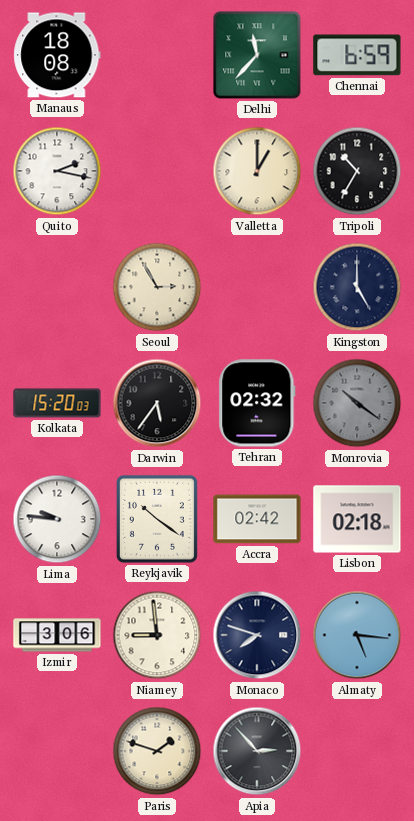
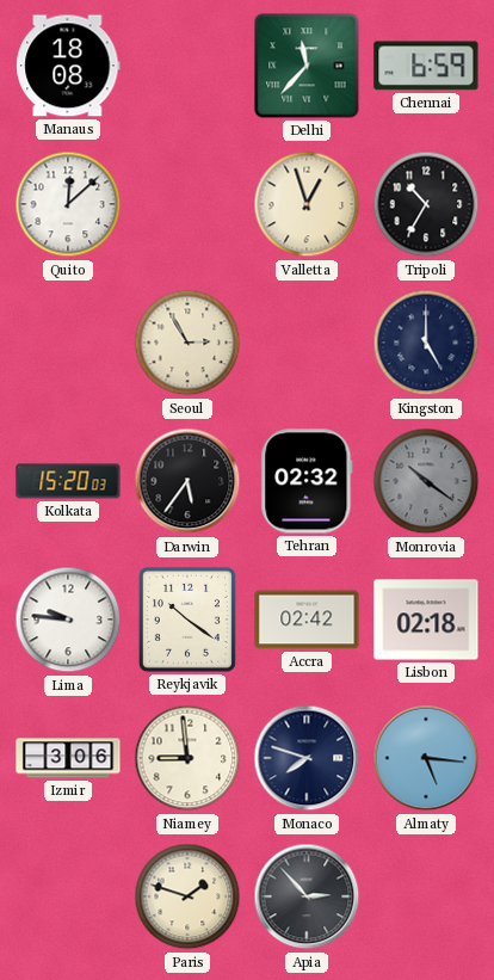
Quito: 2:17 -> 12:08 (68, 204)
Valletta: 1:00 -> 12:57 (307, 204)
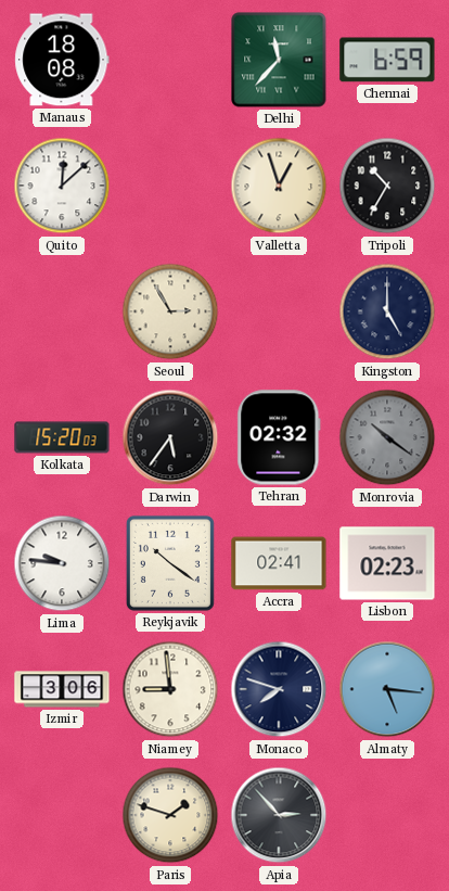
Accra: 02:42 -> 02:41 (279, 563)
Lisbon: 02:18 -> 02:23 (387, 563)
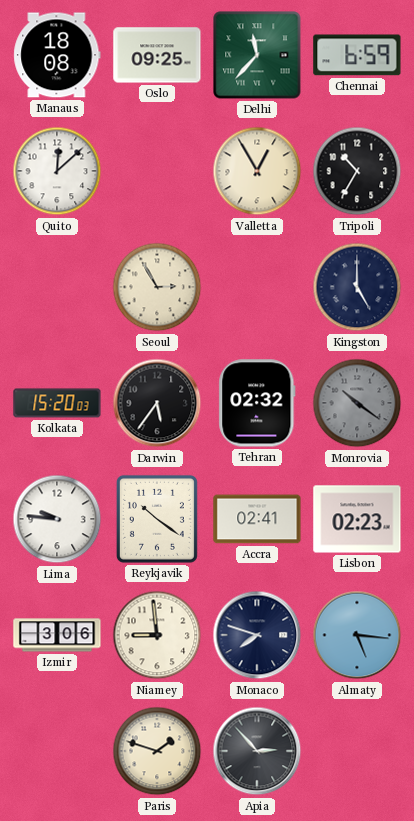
Oslo: none -> 09:25 (157, 55)
Valletta: 12:57 -> 12:55 (257, 171)
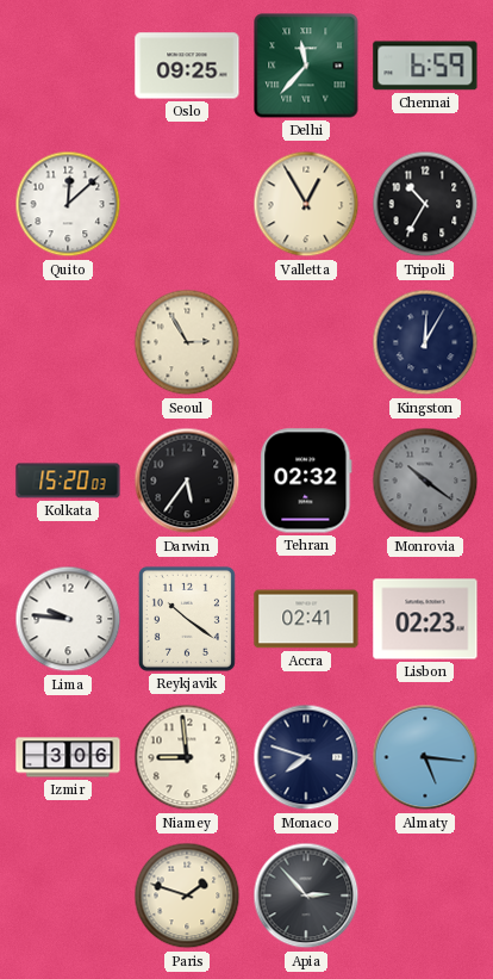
Manaus: 18:08 -> none (57, 55)
Kingston: 5:00 -> 12:05 (425, 342)
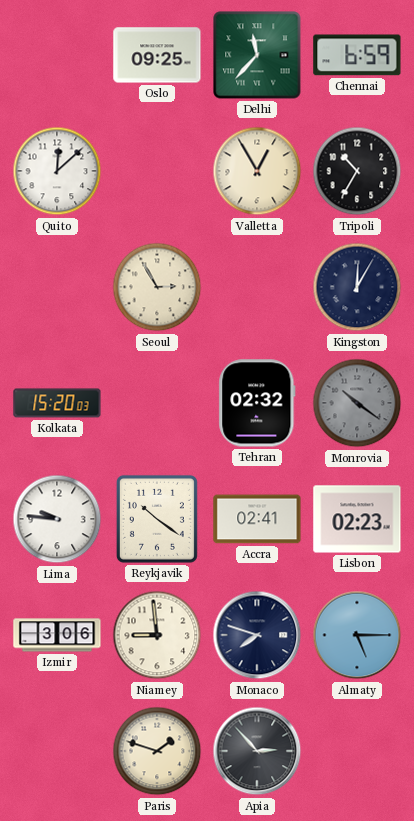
Darwin: 5:36 -> none (187, 481)
Almaty: 5:16 -> 5:15 (357, 635)
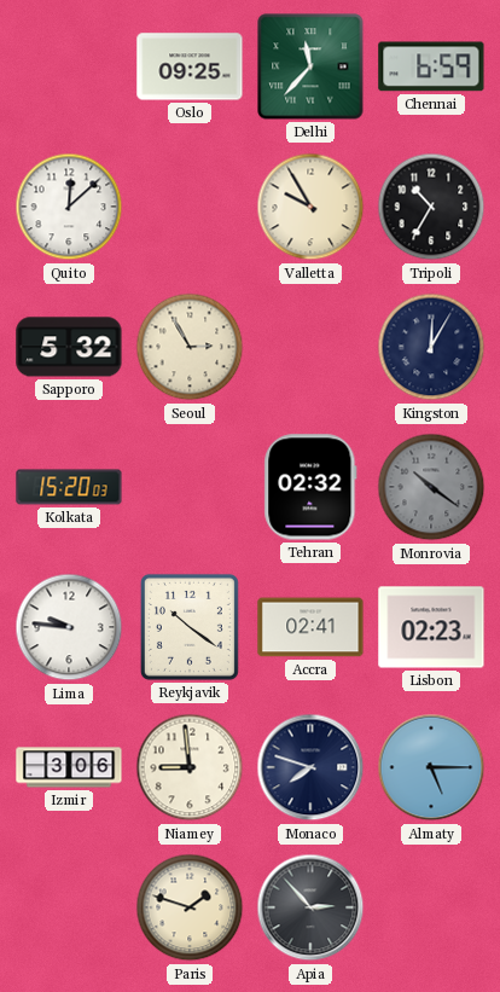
Valletta: 12:55 -> 9:55 (310, 207)
Sapporo: none -> 5:32 (69, 347)
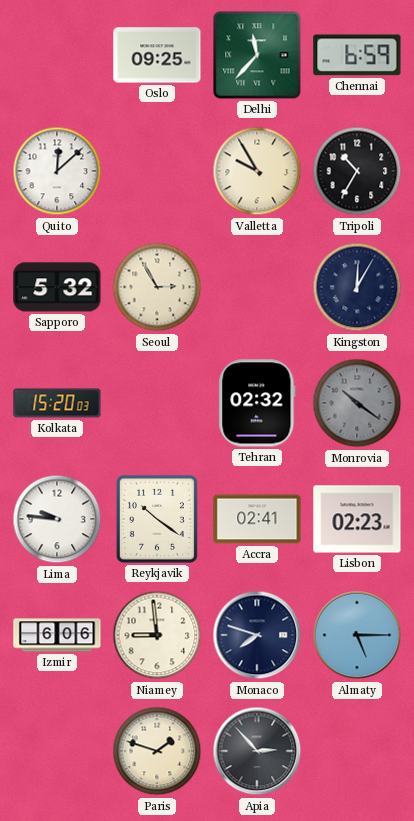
Izmir: 3:06 -> 6:06 (57, 635)
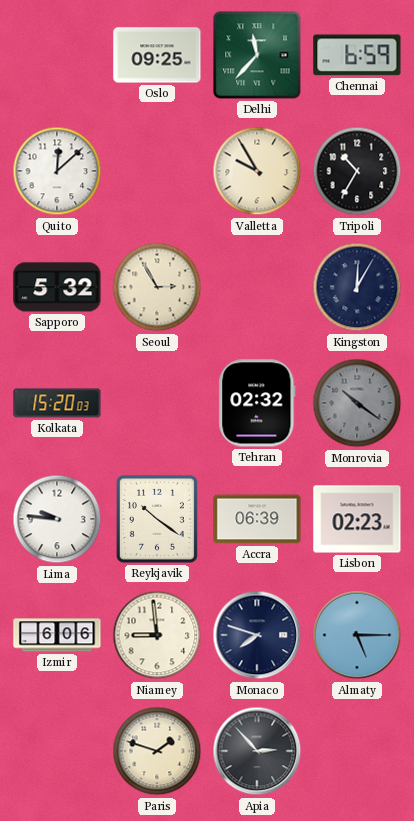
Accra: 02:41 -> 06:39 (257, 519)
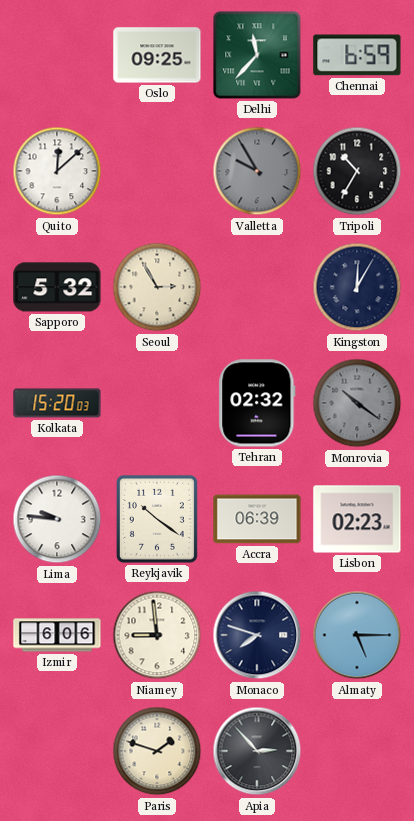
Valletta dial: cream -> grey (257, 171)
